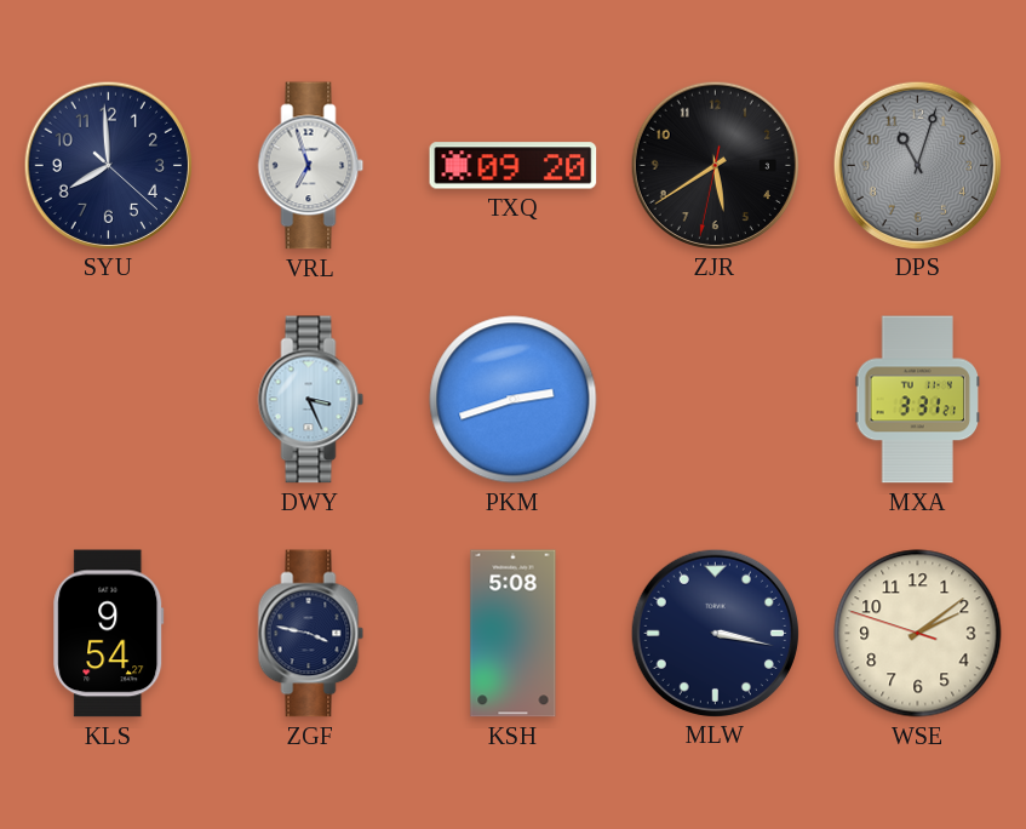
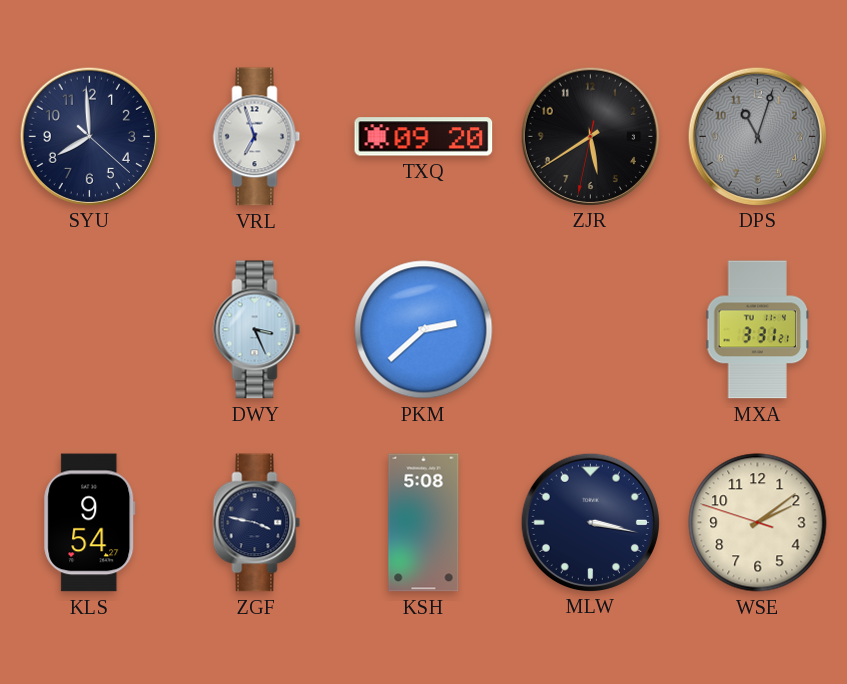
PKM: 2:42 -> 2:38 (424, 330)
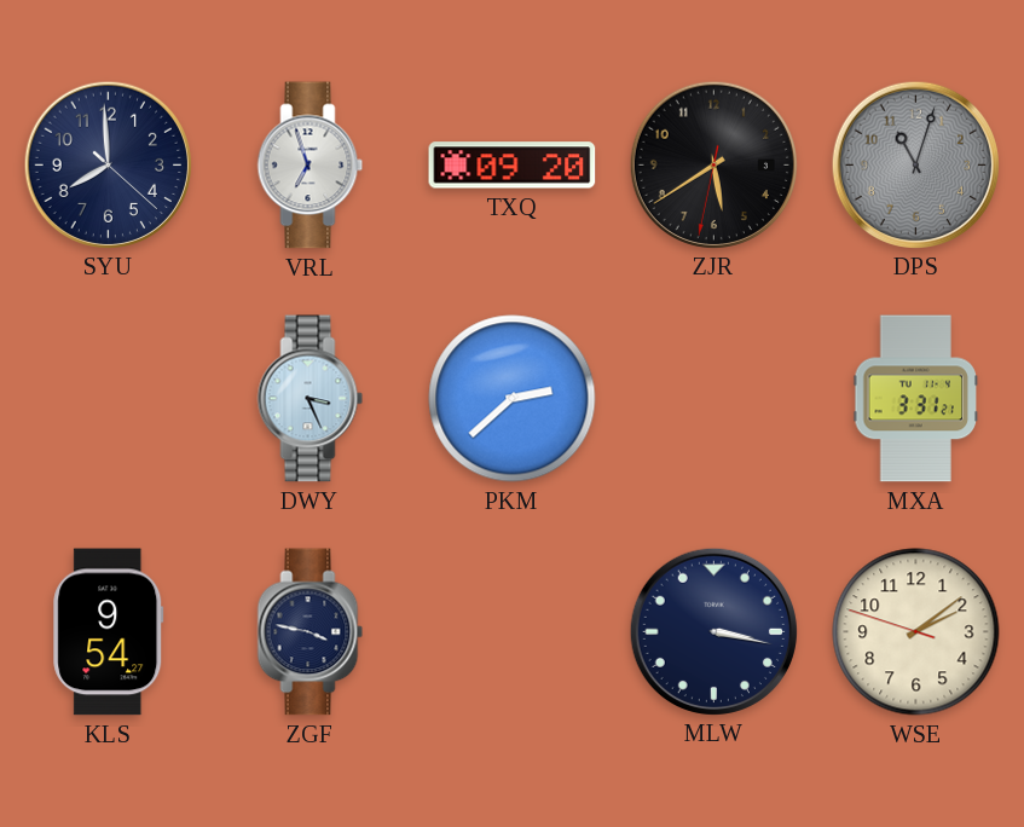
KSH: 5:08 -> none (424, 523)
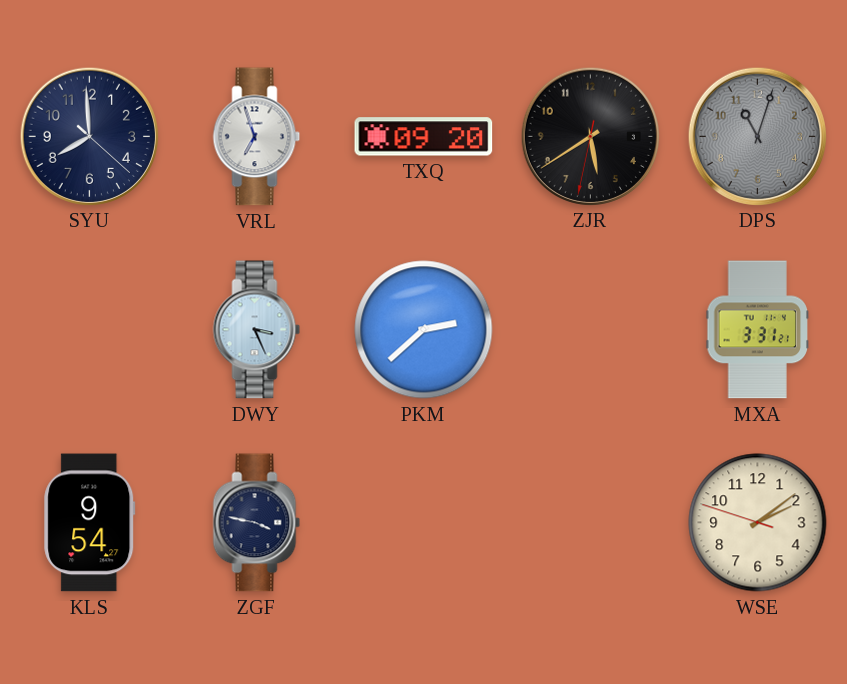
MLW: 3:17 -> none (713, 631)
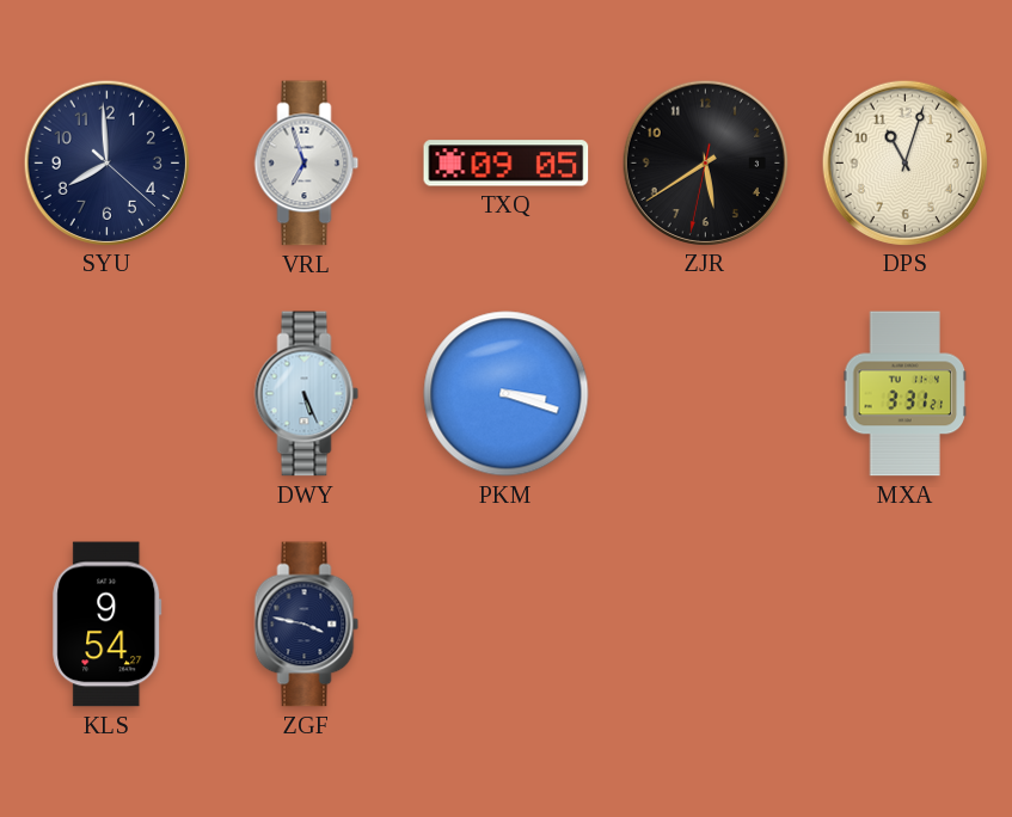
TXQ: 09:20 -> 09:05 (507, 164)
DPS dial: grey -> cream (904, 162)
DWY: 3:26 -> 5:26 (307, 394)
PKM: 2:38 -> 3:18 (507, 394)
WSE: 2:08 -> none (758, 523)
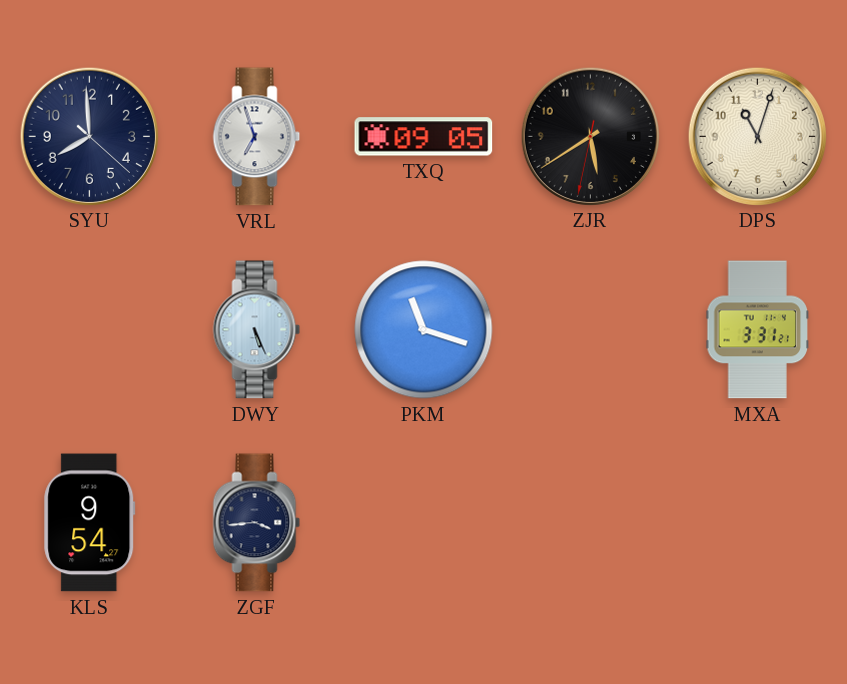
PKM: 3:18 -> 11:18 (424, 330)
ZGF: 3:47 -> 3:44 (257, 523)
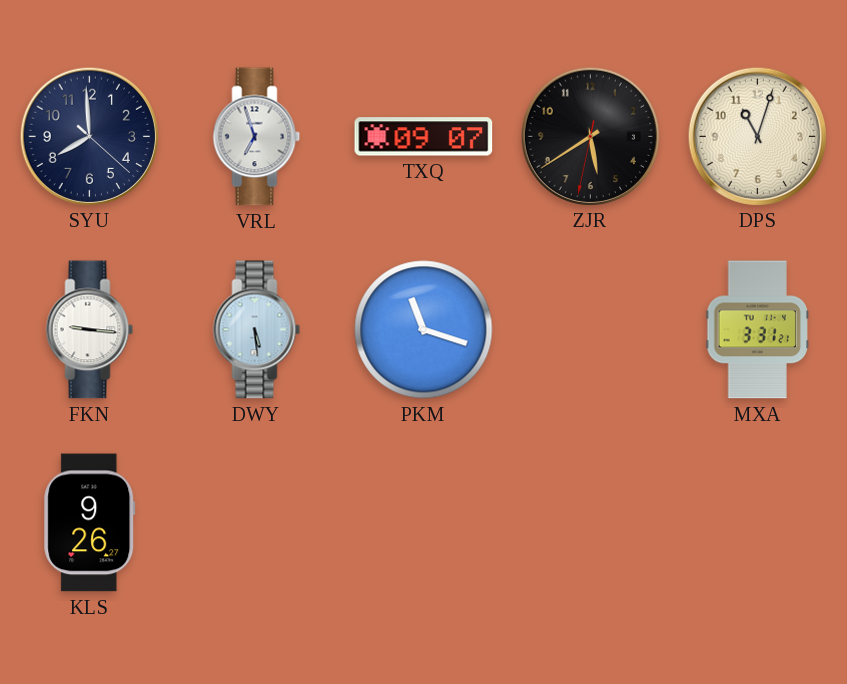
TXQ: 09:05 -> 09:07 (424, 137)
FKN: none -> 9:16 (90, 330)
DWY: 5:26 -> 5:29 (257, 330)
KLS: 9:54 -> 9:26 (90, 523)
ZGF: 3:44 -> none (257, 523)
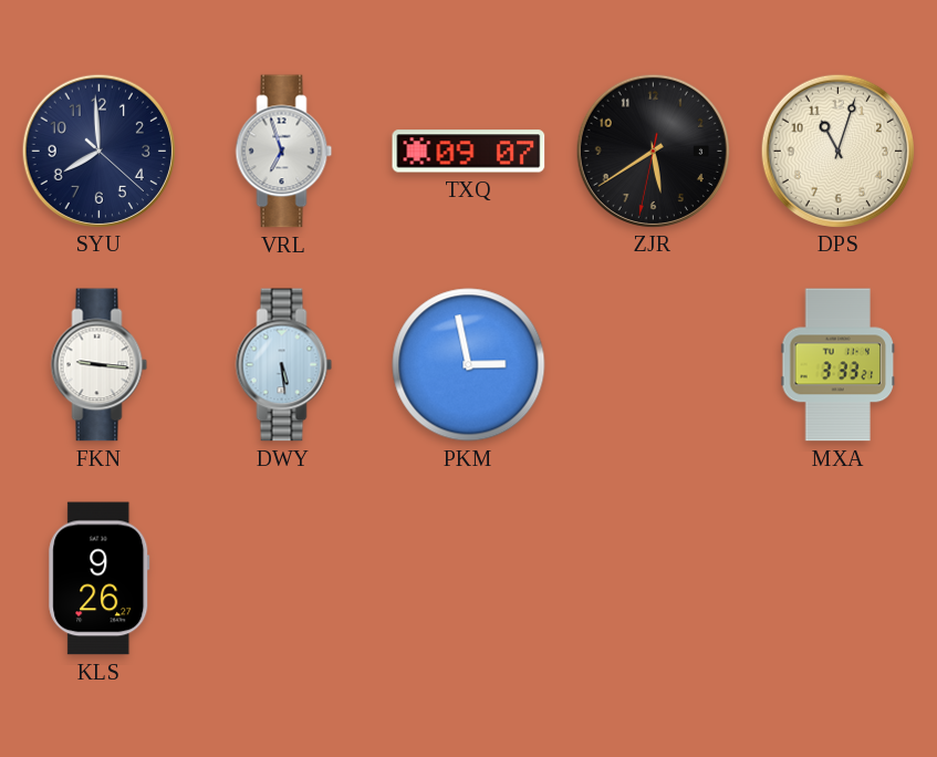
PKM: 11:18 -> 2:58 (469, 365)
MXA: 3:31 -> 3:33 (839, 365)
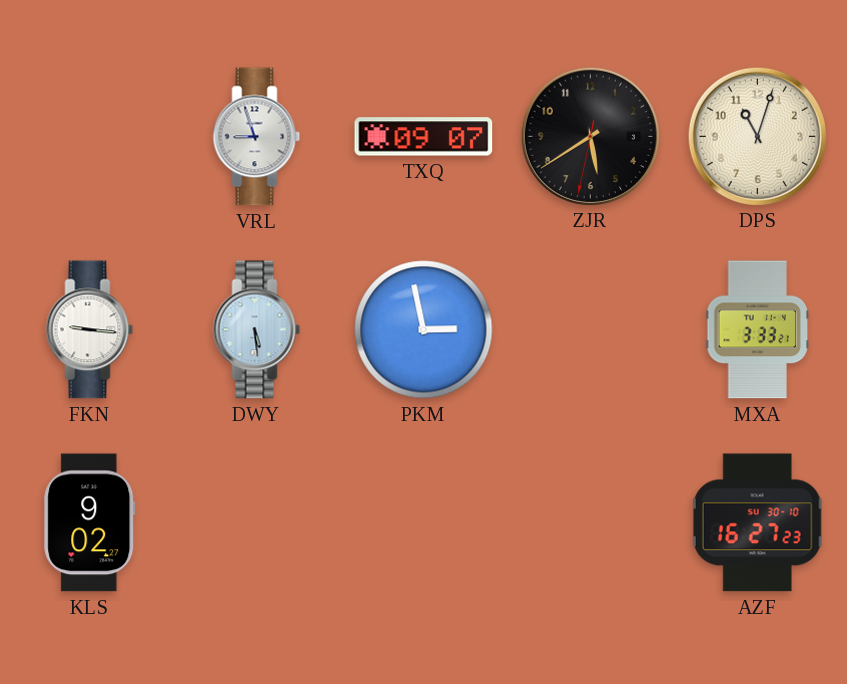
SYU: 7:59 -> none (98, 151)
VRL: 6:57 -> 8:57 (257, 137)
KLS: 9:26 -> 9:02 (90, 523)
AZF: none -> 16:27 (758, 523)
